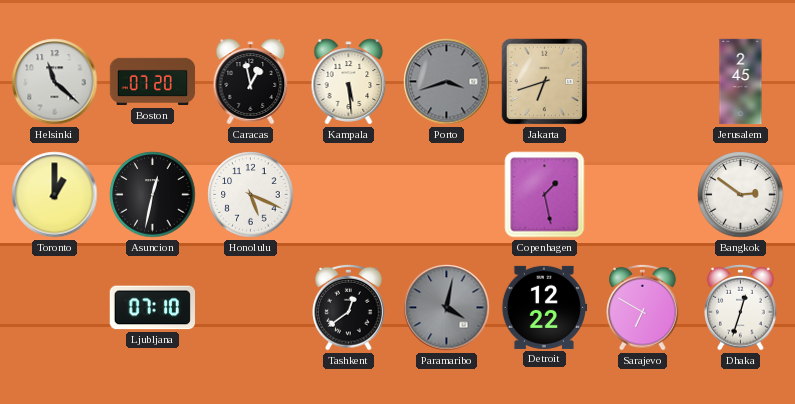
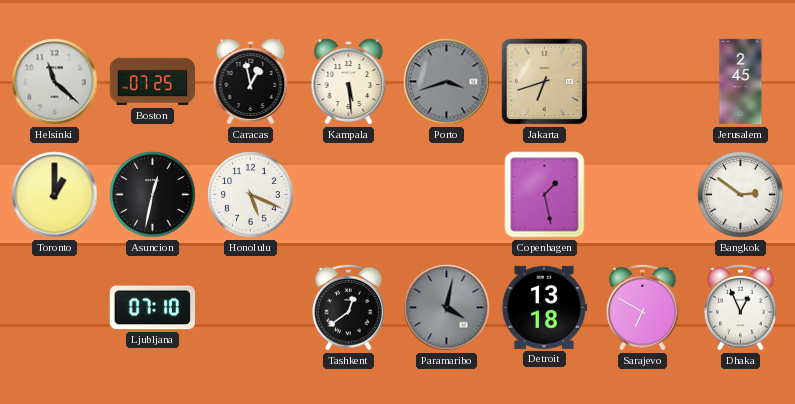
Boston: 07:20 -> 07:25 (153, 82)
Detroit: 12:22 -> 13:18 (544, 307)
Dhaka: 12:33 -> 12:56 (741, 307)
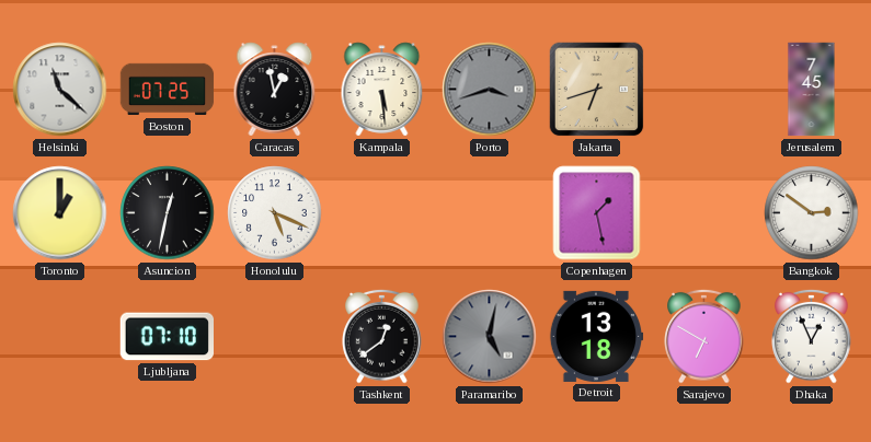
Jerusalem: 2:45 -> 7:45 (812, 90)
Paramaribo: 4:02 -> 5:02 (490, 337)
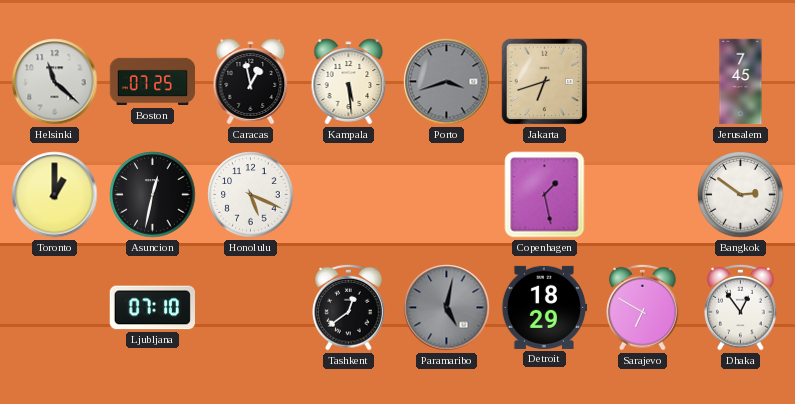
Detroit: 13:18 -> 18:29 (544, 307)
Dhaka: 12:56 -> 12:54 (741, 307)
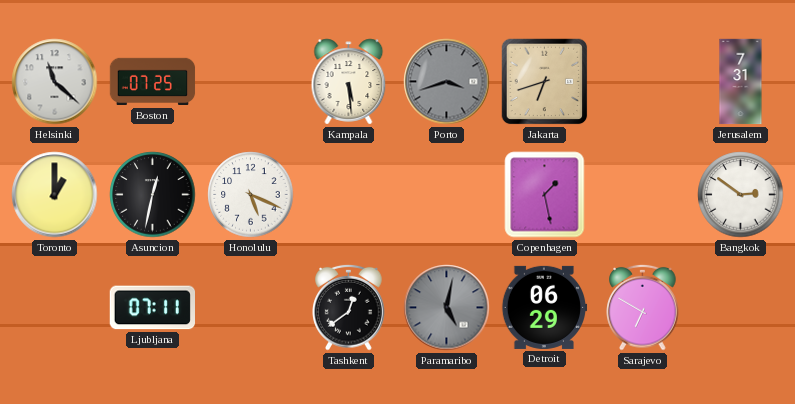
Caracas: 12:58 -> none (251, 82)
Jerusalem: 7:45 -> 7:31 (741, 82)
Ljubljana: 07:10 -> 07:11 (152, 308)
Detroit: 18:29 -> 06:29 (544, 307)
Dhaka: 12:54 -> none (741, 307)
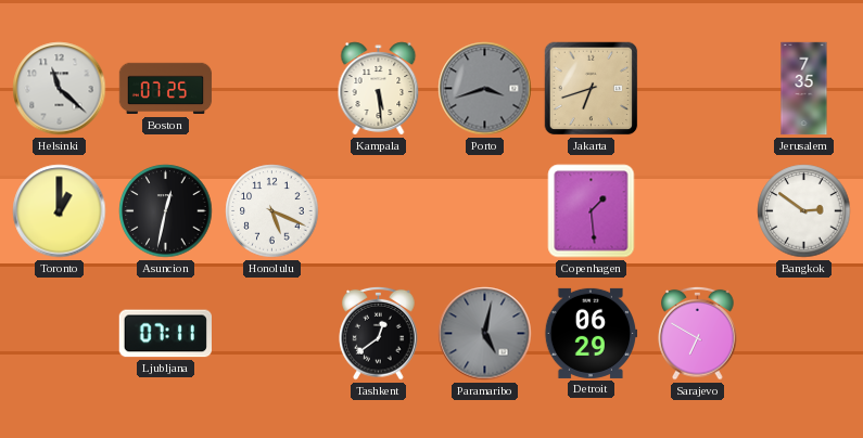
Jerusalem: 7:31 -> 7:35 (804, 89)
Copenhagen: 1:28 -> 1:29 (592, 211)
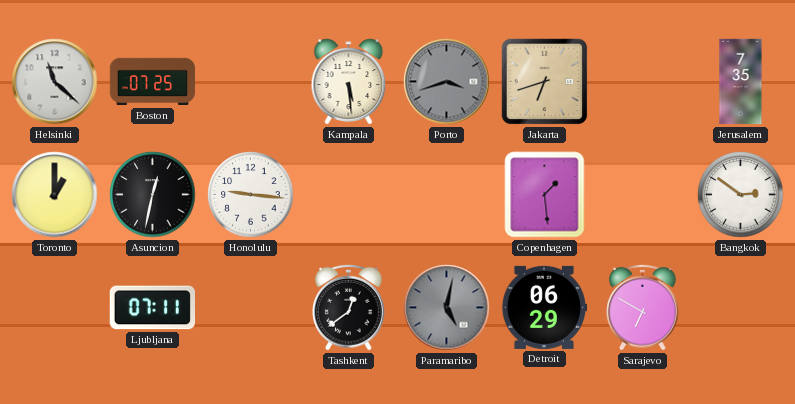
Honolulu: 5:19 -> 9:16 (251, 195)
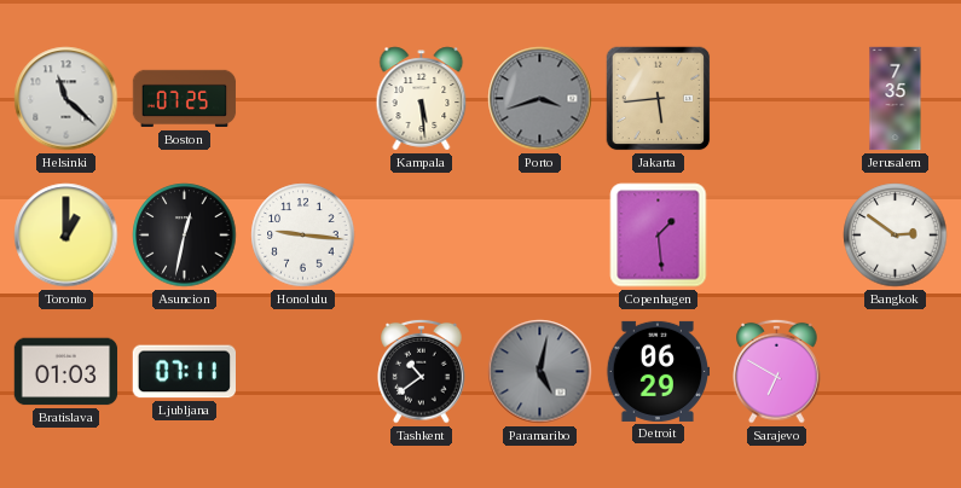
Jakarta: 6:42 -> 5:44 (659, 99)
Bratislava: none -> 01:03 (66, 372)
Tashkent: 12:39 -> 10:39 (422, 371)
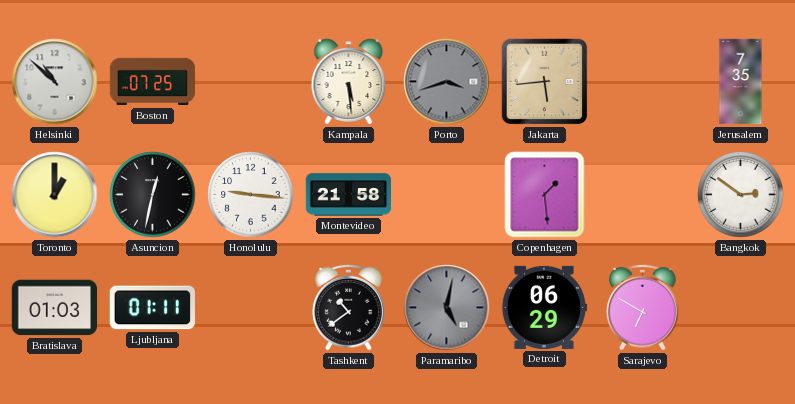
Helsinki: 11:22 -> 10:52 (55, 82)
Montevideo: none -> 21:58 (349, 195)
Ljubljana: 07:11 -> 01:11 (152, 308)
